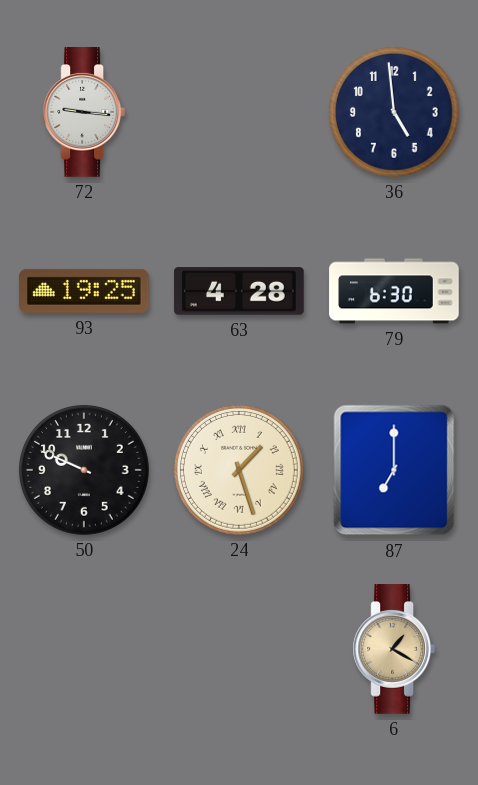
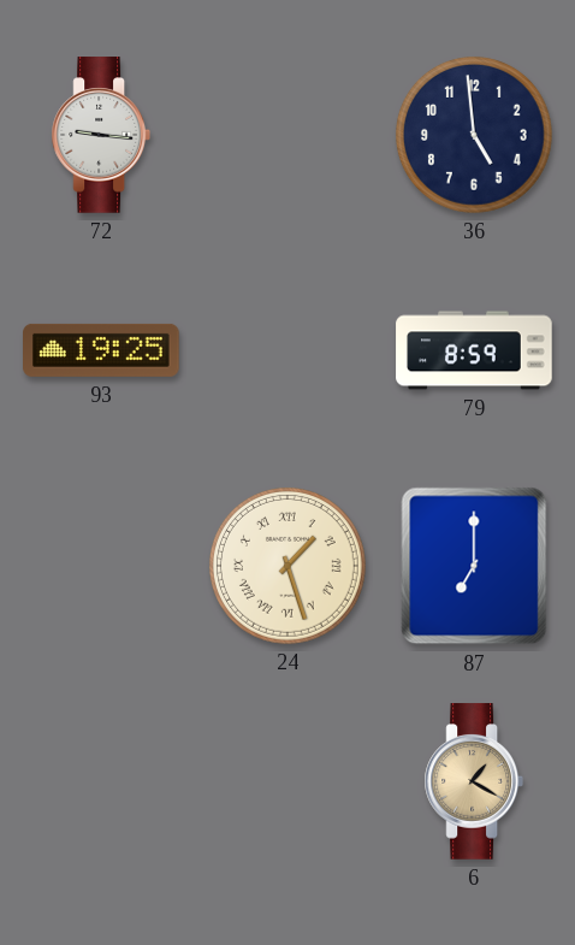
63: 4:28 -> none (239, 291)
79: 6:30 -> 8:59 (474, 350)
50: 9:49 -> none (84, 470)
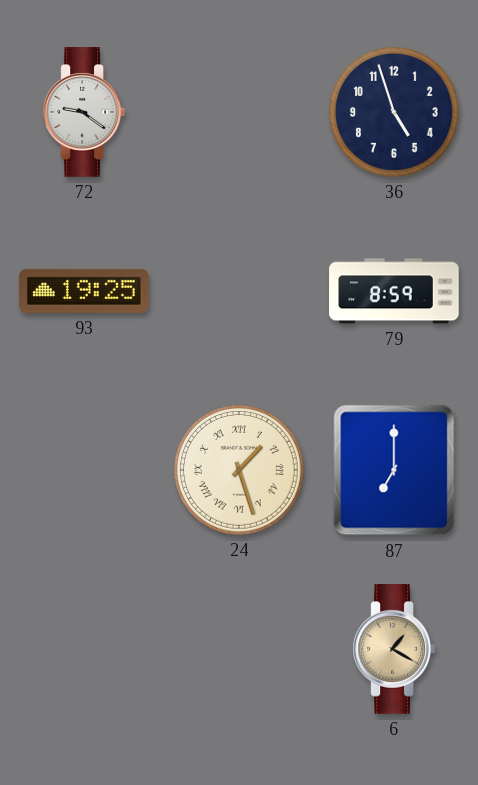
72: 9:16 -> 9:21 (83, 112)
36: 4:59 -> 4:57 (394, 112)
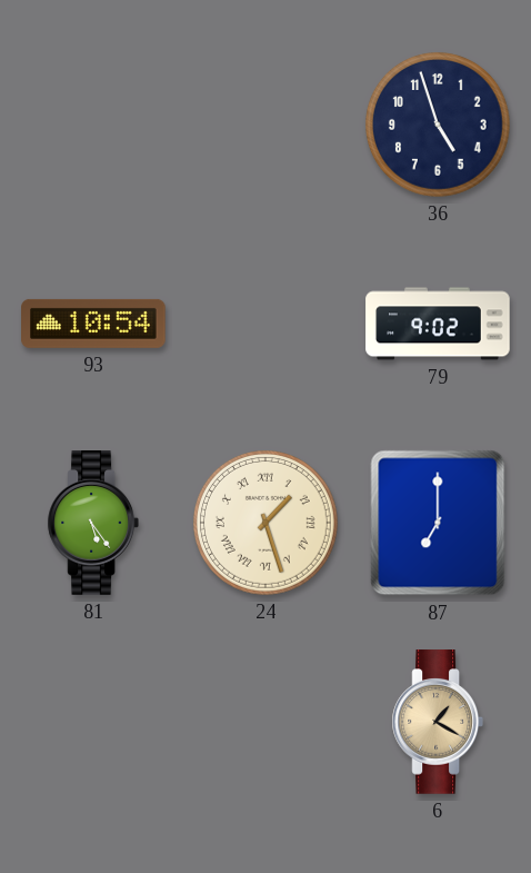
72: 9:21 -> none (83, 112)
93: 19:25 -> 10:54 (93, 324)
79: 8:59 -> 9:02 (438, 324)
81: none -> 5:24 (92, 523)
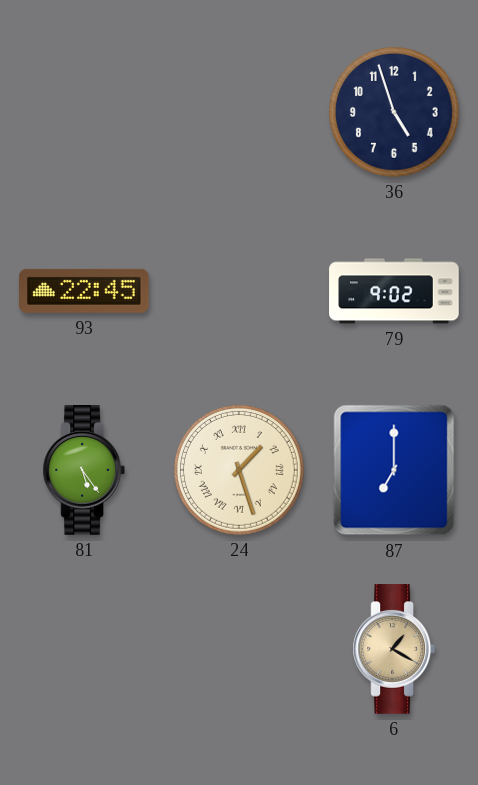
93: 10:54 -> 22:45 (84, 291)
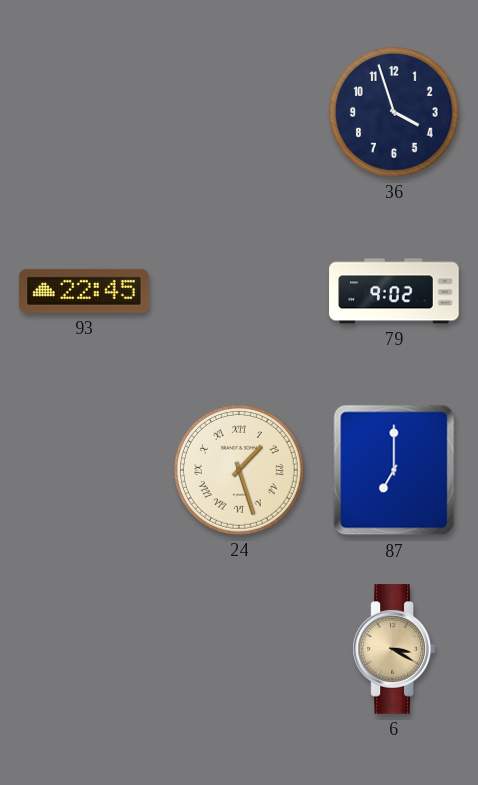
36: 4:57 -> 3:57 (394, 112)
81: 5:24 -> none (83, 470)
6: 1:20 -> 3:20 (393, 649)
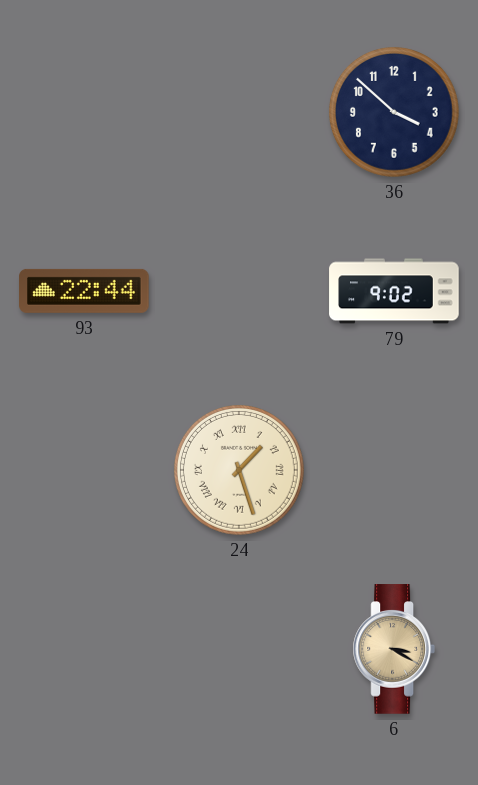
36: 3:57 -> 3:52 (394, 112)
93: 22:45 -> 22:44 (84, 291)
87: 7:00 -> none (394, 470)
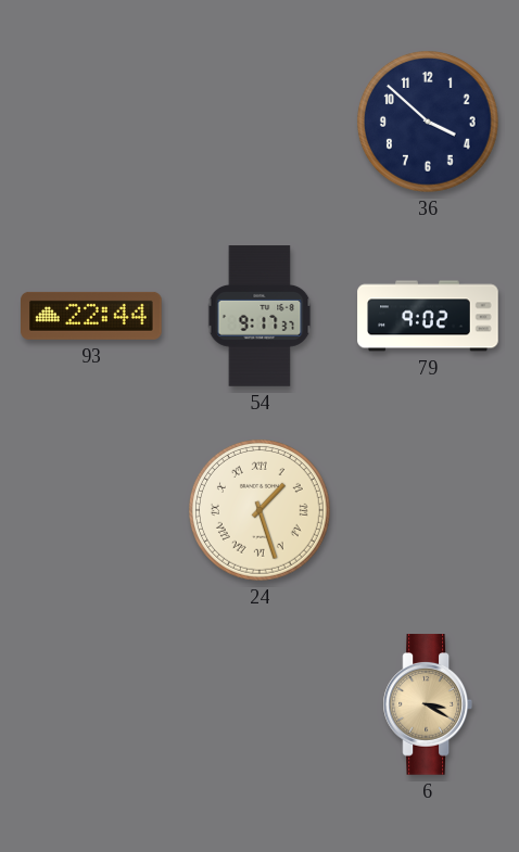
54: none -> 9:17 (259, 316)
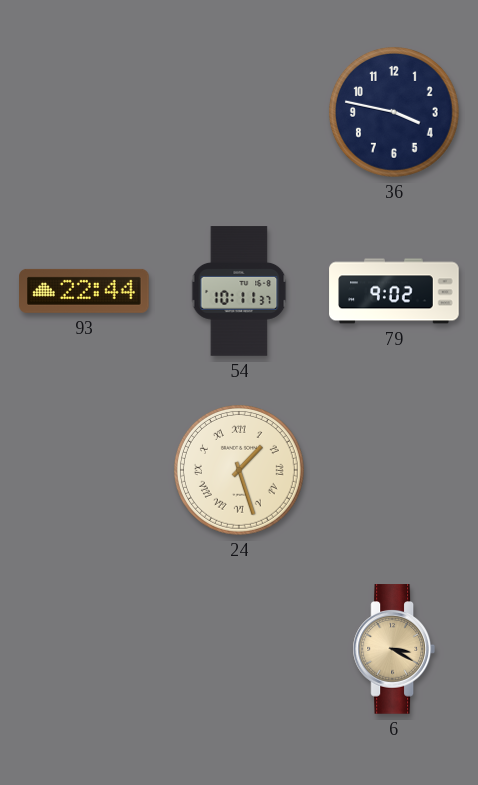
36: 3:52 -> 3:47 (394, 112)
54: 9:17 -> 10:11 (239, 291)
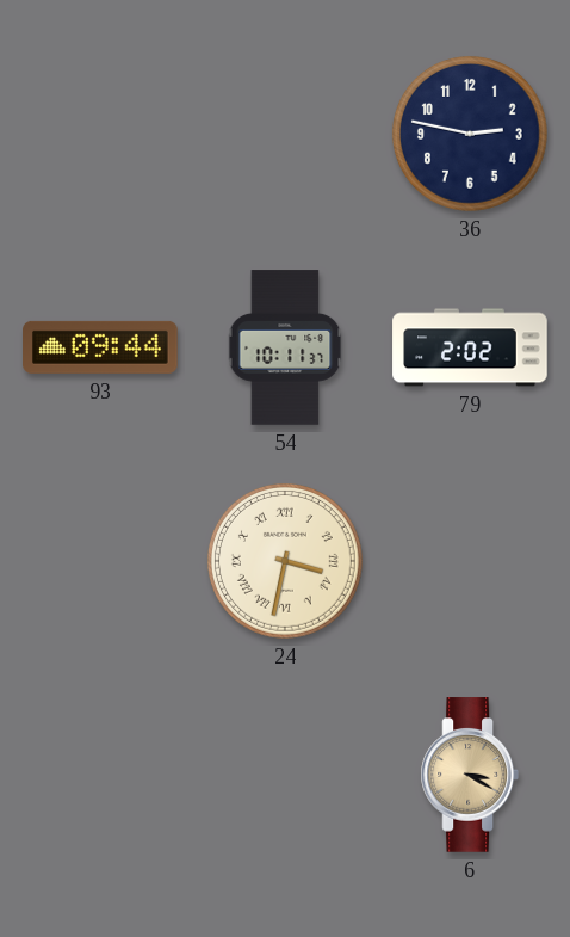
36: 3:47 -> 2:47 (470, 134)
93: 22:44 -> 09:44 (100, 347)
79: 9:02 -> 2:02 (470, 347)
24: 1:27 -> 3:32 (285, 561)
